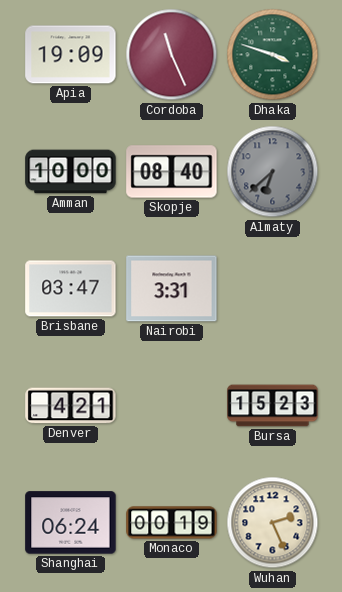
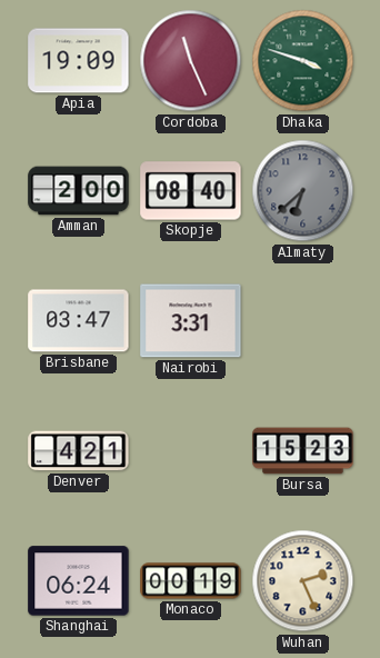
Amman: 10:00 -> 2:00 (79, 191)
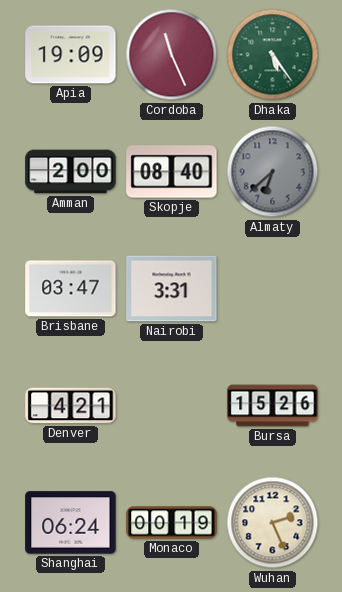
Dhaka: 3:48 -> 5:24 (273, 55)
Bursa: 15:23 -> 15:26 (273, 406)
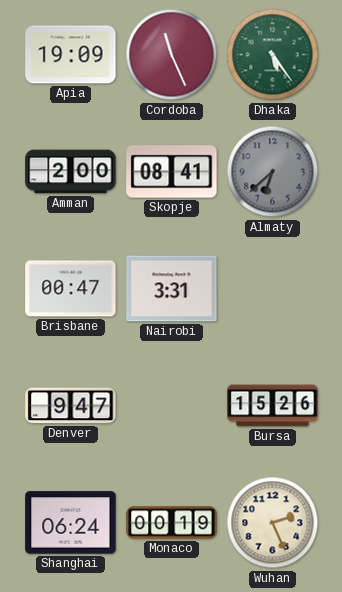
Skopje: 08:40 -> 08:41 (172, 172)
Brisbane: 03:47 -> 00:47 (71, 289)
Denver: 4:21 -> 9:47 (71, 406)
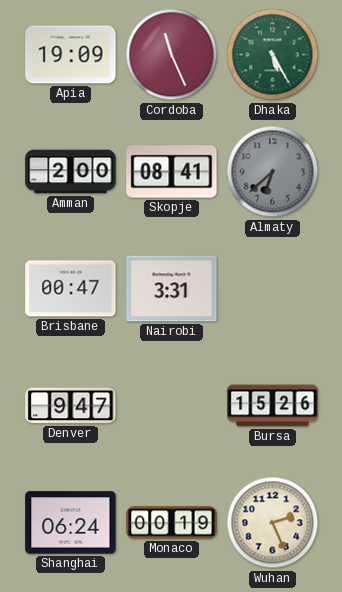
Dhaka: 5:24 -> 5:25 (273, 55)
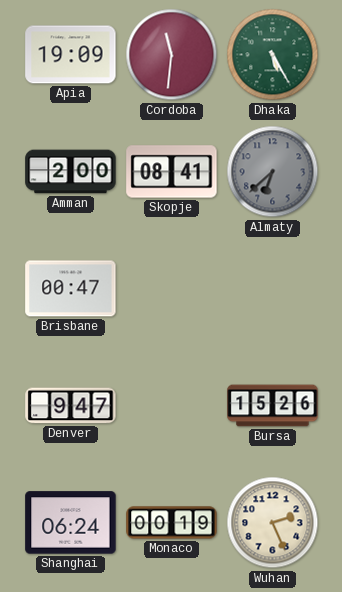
Cordoba: 11:26 -> 11:31 (172, 55)
Nairobi: 3:31 -> none (172, 289)
